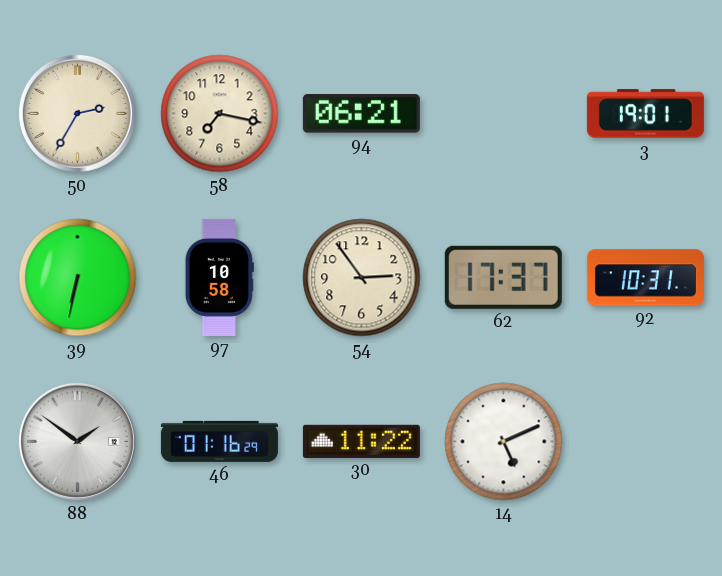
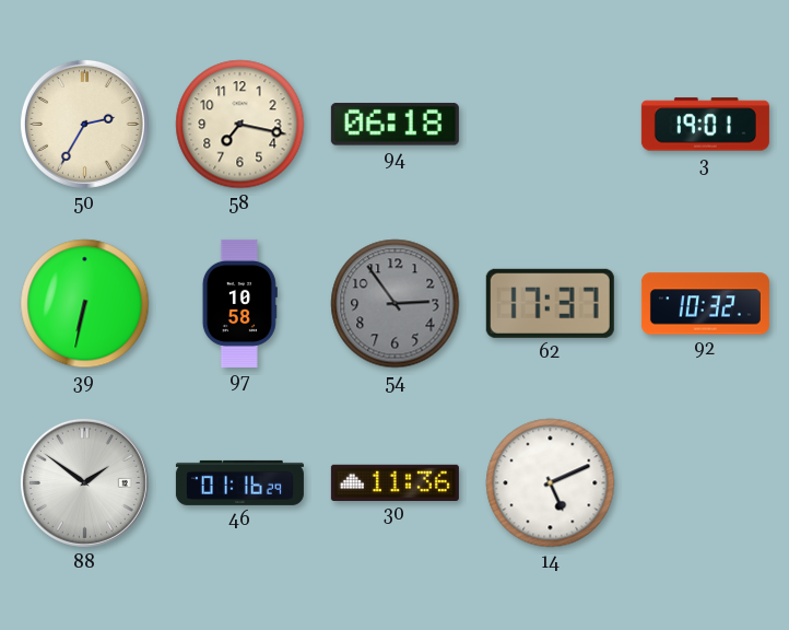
94: 06:21 -> 06:18 (394, 125)
54 dial: cream -> grey (396, 304)
92: 10:31 -> 10:32 (705, 304)
30: 11:22 -> 11:36 (394, 482)
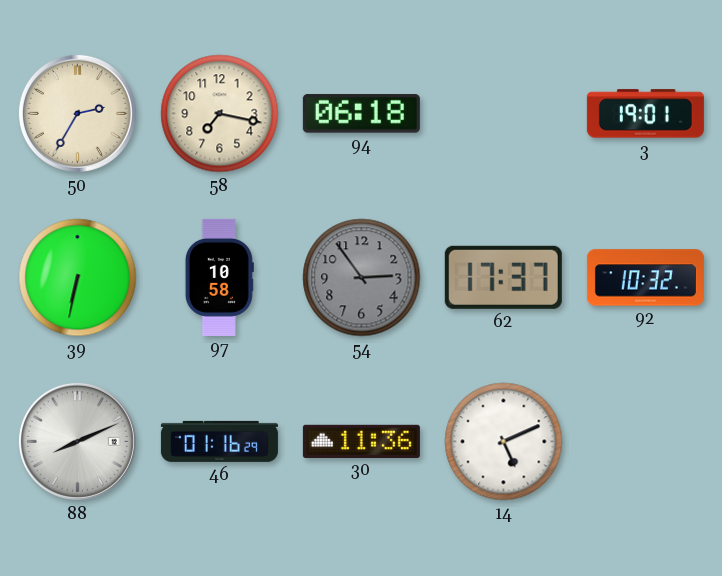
88: 1:51 -> 8:11 (77, 441)
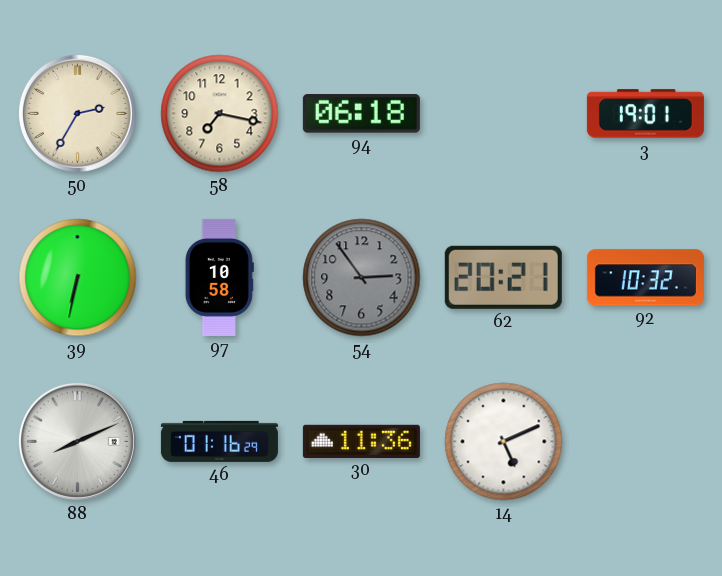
62: 17:37 -> 20:21 (503, 277)
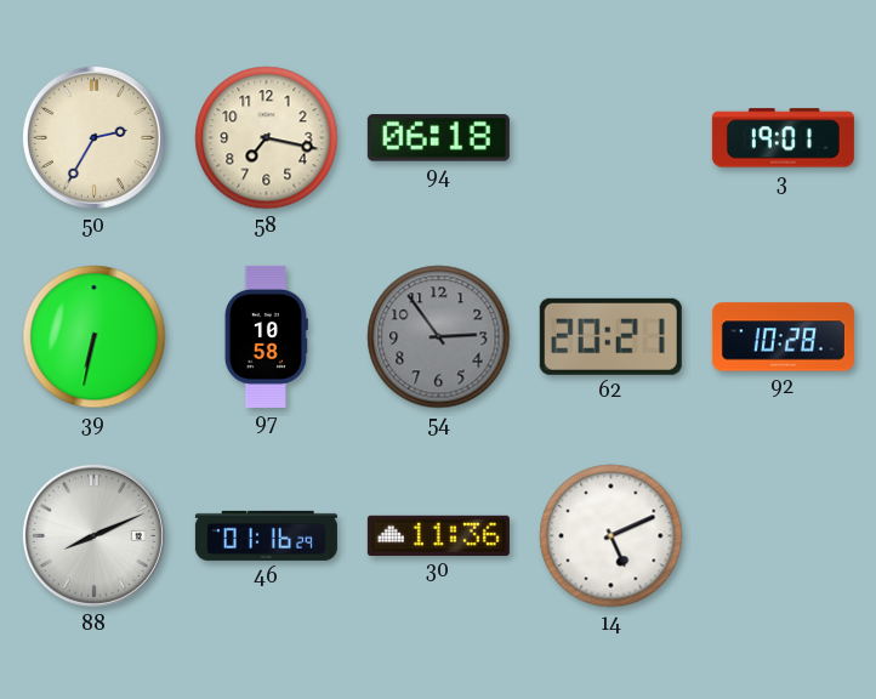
92: 10:32 -> 10:28 (783, 337)
